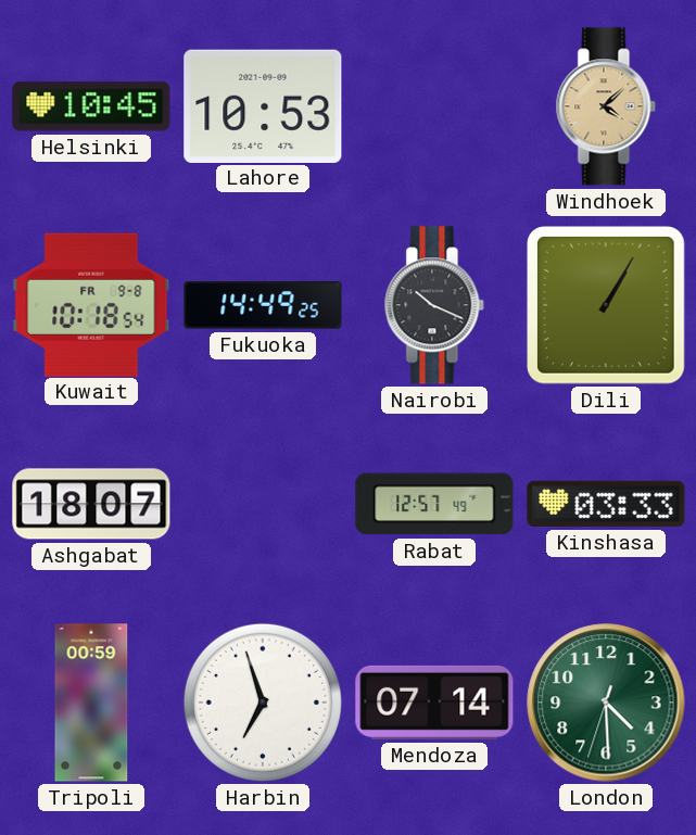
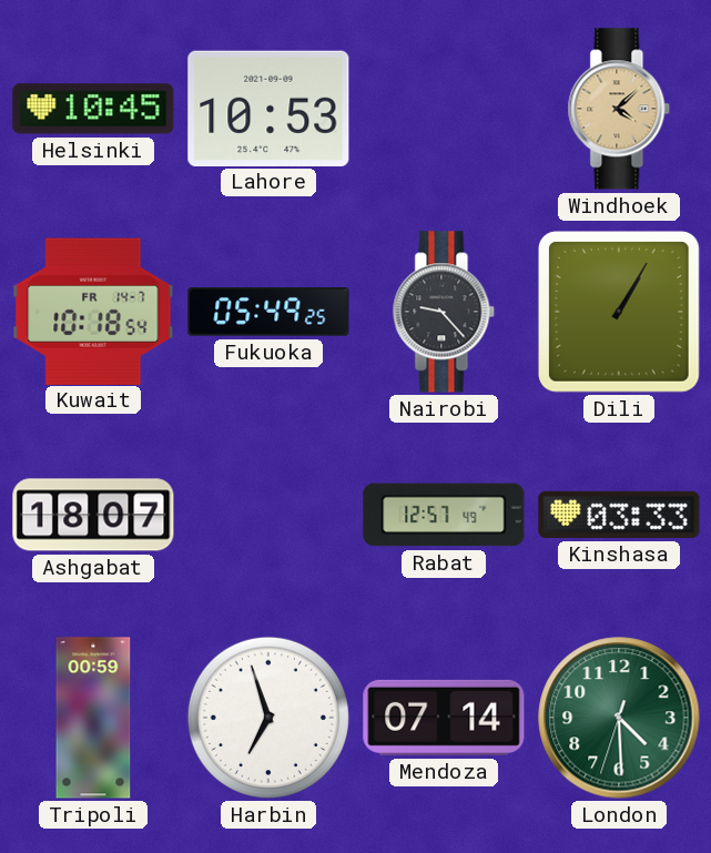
Kuwait date: FR 9-8 -> FR 14-7 (93, 311)
Fukuoka: 14:49 -> 05:49 (268, 312)
Nairobi: 10:19 -> 9:23 (444, 312)
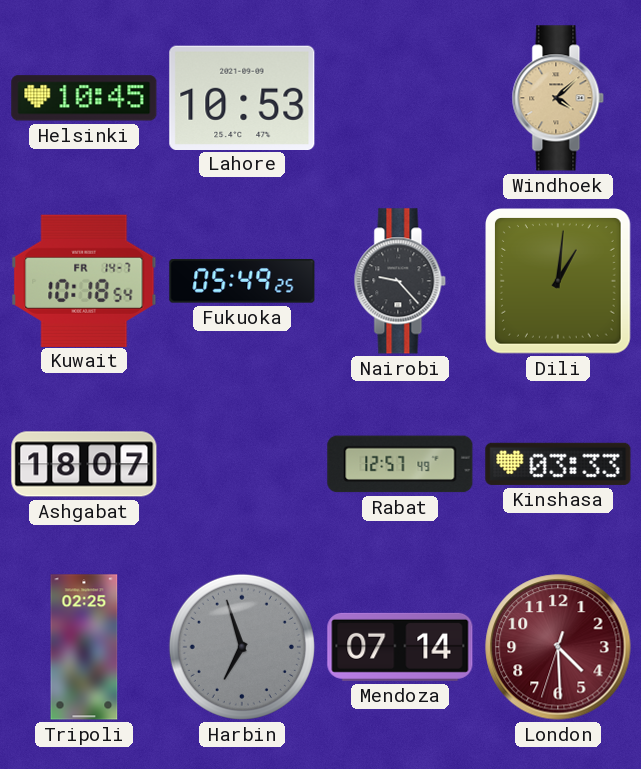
Dili: 1:05 -> 1:01 (559, 282)
Tripoli: 00:59 -> 02:25 (84, 647)
Harbin dial: white -> grey (242, 647)
London dial: green -> burgundy (558, 647)
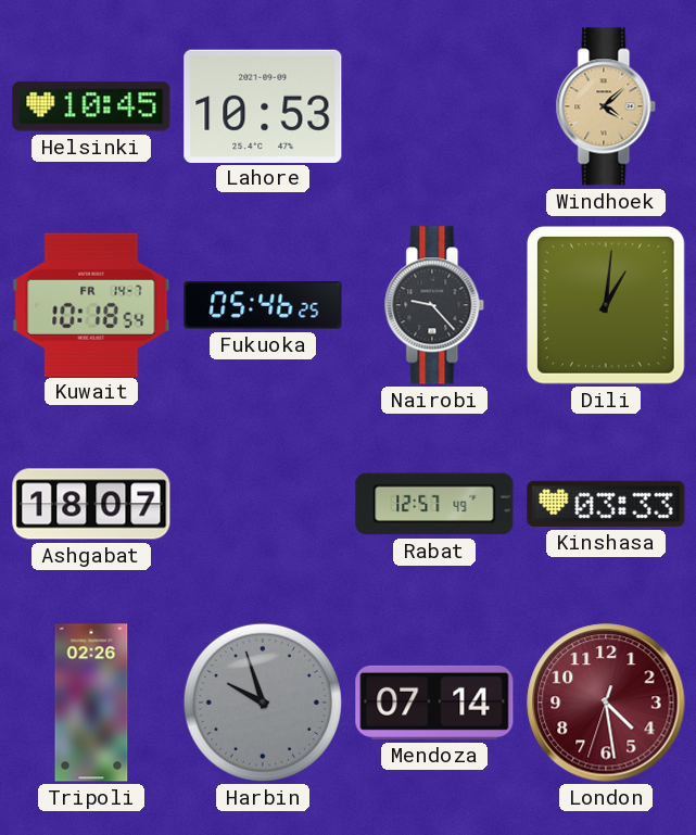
Fukuoka: 05:49 -> 05:46 (263, 305)
Tripoli: 02:25 -> 02:26 (91, 703)
Harbin: 6:57 -> 9:57 (263, 703)
London: 4:29 -> 4:28 (606, 703)
